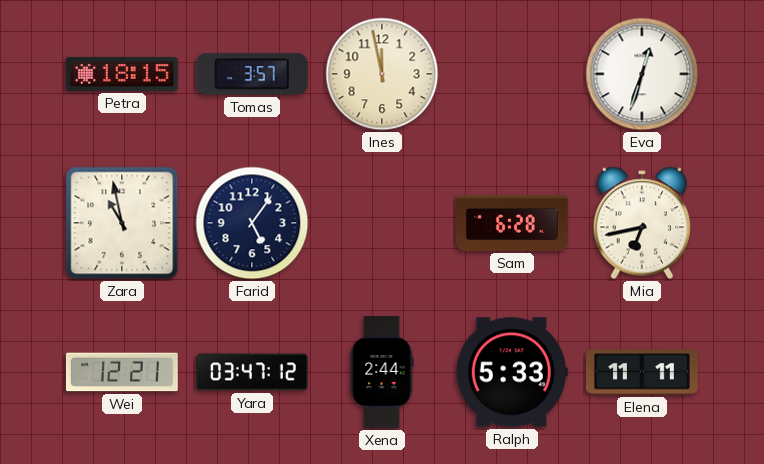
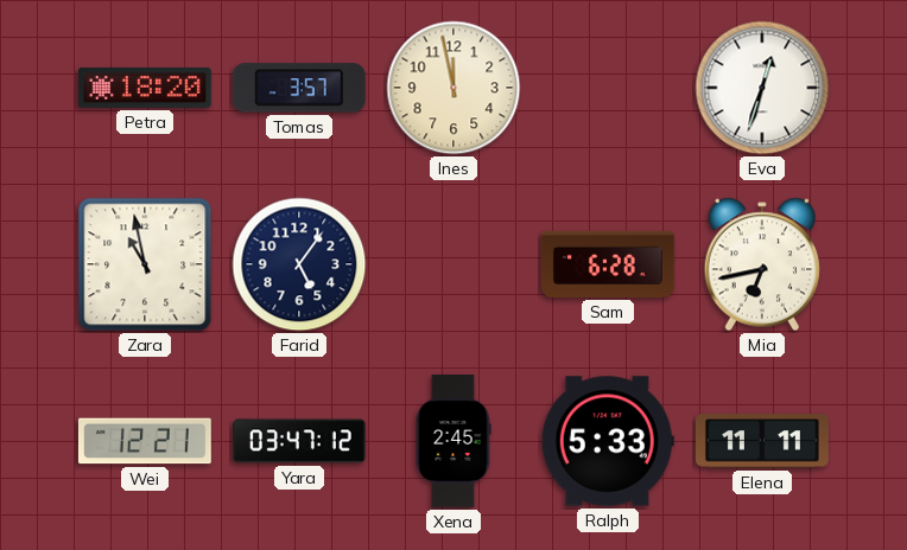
Petra: 18:15 -> 18:20 (145, 88)
Xena: 2:44 -> 2:45 (453, 442)
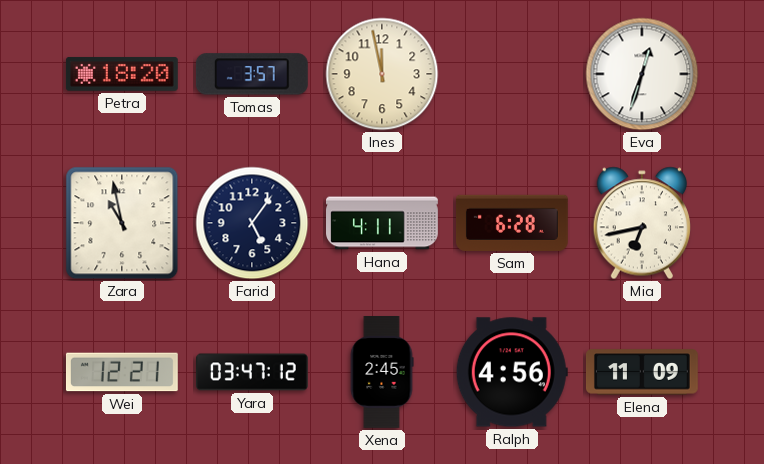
Hana: none -> 4:11 (383, 223)
Ralph: 5:33 -> 4:56 (512, 372)
Elena: 11:11 -> 11:09 (642, 372)
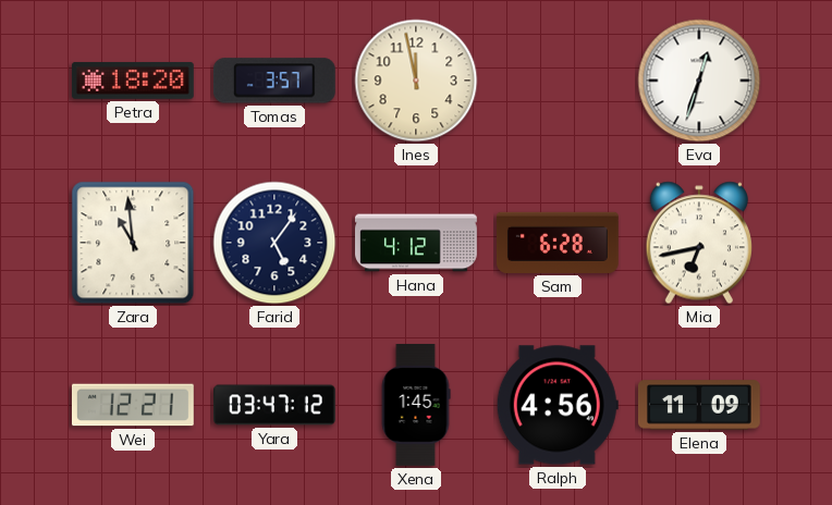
Zara: 10:58 -> 10:59 (133, 243)
Hana: 4:11 -> 4:12 (417, 243)
Xena: 2:45 -> 1:45 (416, 406)
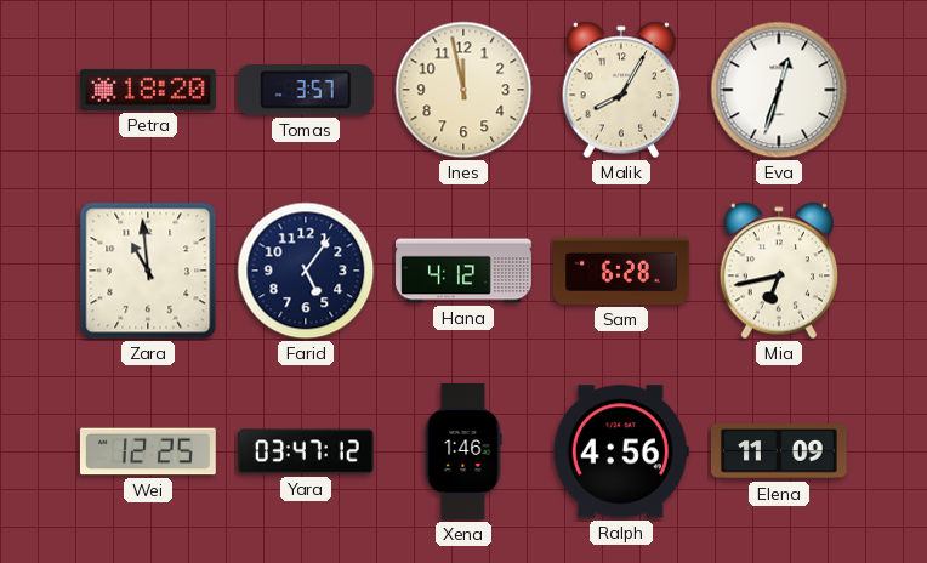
Malik: none -> 8:05 (620, 90)
Wei: 12:21 -> 12:25 (148, 451)
Xena: 1:45 -> 1:46 (463, 453)
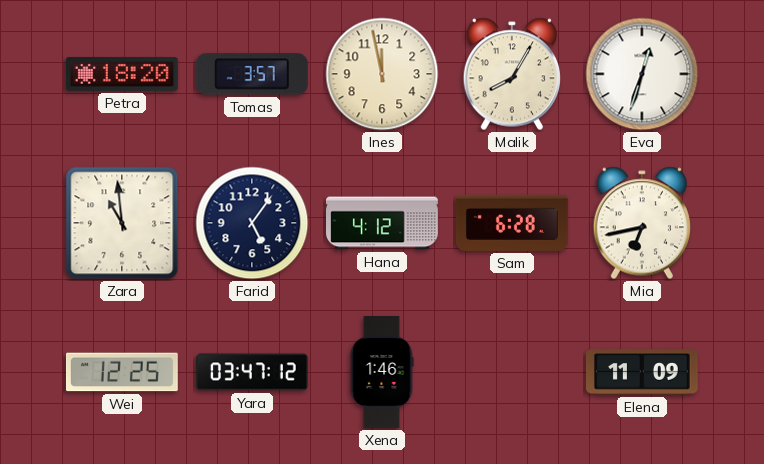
Ralph: 4:56 -> none (621, 451)
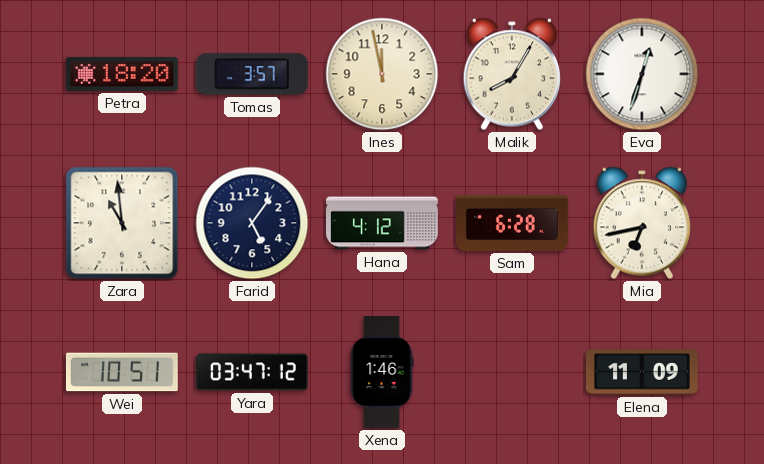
Wei: 12:25 -> 10:51 (122, 372)
